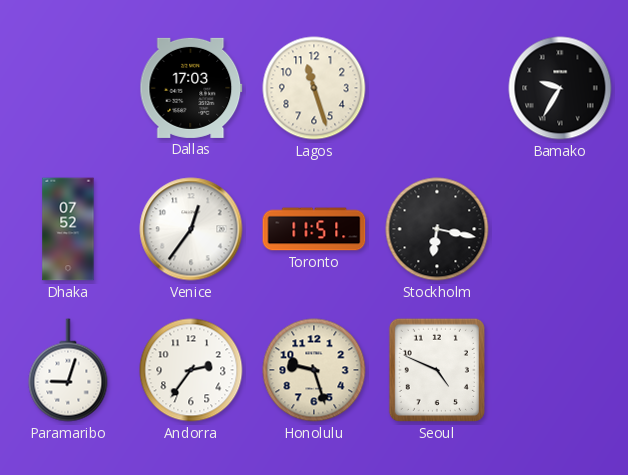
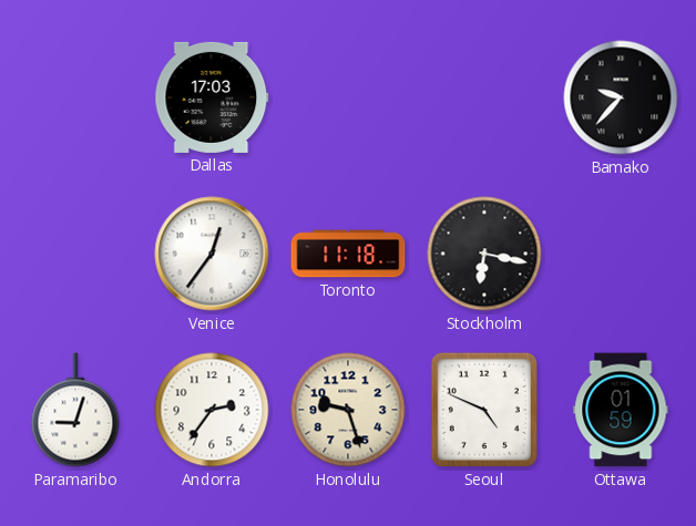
Lagos: 11:27 -> none (314, 88)
Bamako: 9:35 -> 9:37 (621, 97)
Dhaka: 07:52 -> none (68, 229)
Toronto: 11:51 -> 11:18 (348, 254)
Ottawa: none -> 01:59 (621, 410)
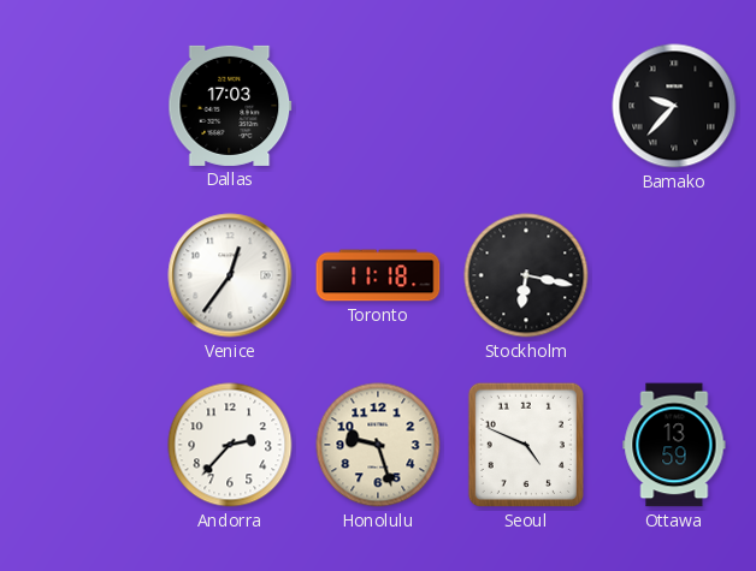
Paramaribo: 9:03 -> none (75, 410)
Andorra: 2:36 -> 2:37 (230, 445)
Ottawa: 01:59 -> 13:59 (674, 445)
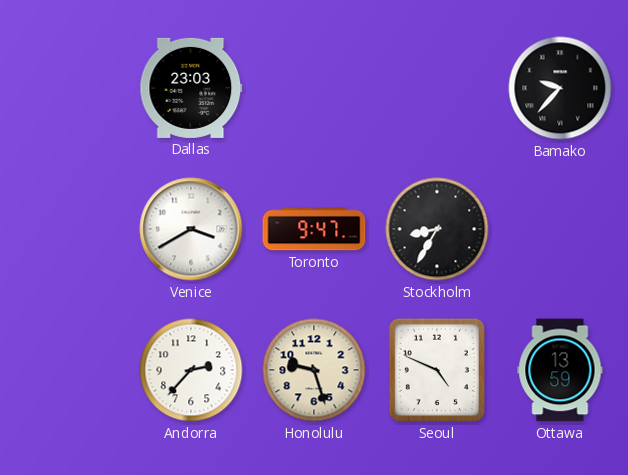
Dallas: 17:03 -> 23:03 (191, 88)
Venice: 12:36 -> 3:40 (191, 229)
Toronto: 11:18 -> 9:47 (314, 229)
Stockholm: 6:17 -> 8:35 (437, 229)
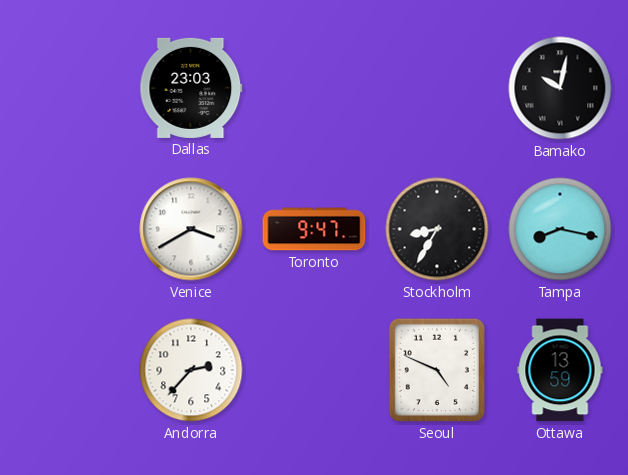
Bamako: 9:37 -> 10:02 (560, 88)
Tampa: none -> 8:17 (560, 229)
Honolulu: 9:27 -> none (314, 370)
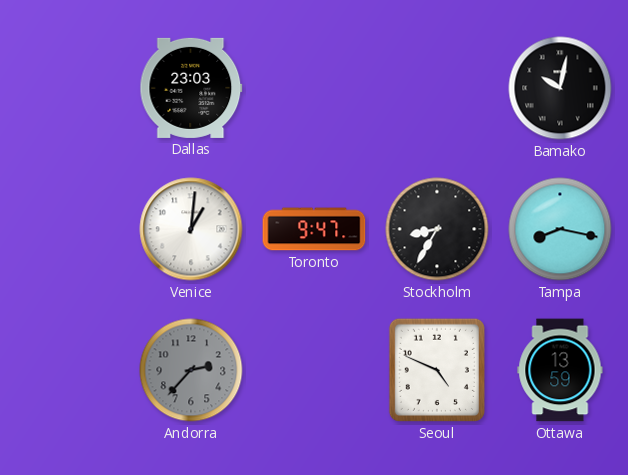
Venice: 3:40 -> 1:01 (191, 229)
Andorra dial: white -> grey (191, 370)
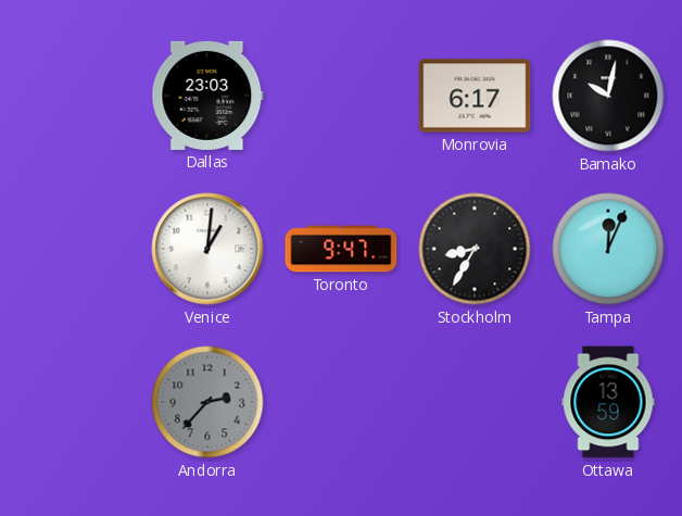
Monrovia: none -> 6:17 (475, 96)
Tampa: 8:17 -> 12:04 (608, 249)
Seoul: 4:49 -> none (437, 370)
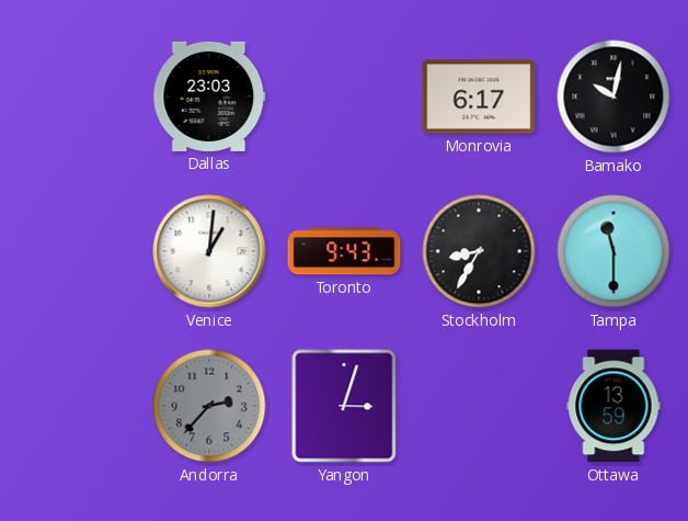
Toronto: 9:47 -> 9:43 (344, 251)
Tampa: 12:04 -> 11:30 (614, 251)
Yangon: none -> 3:03 (344, 406)
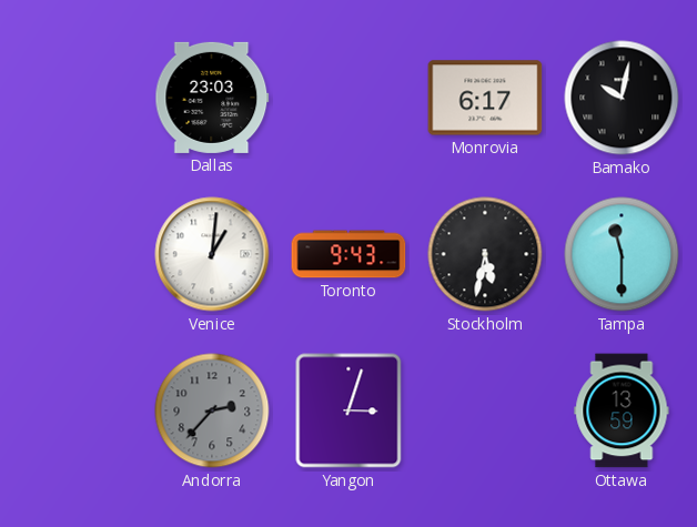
Stockholm: 8:35 -> 5:32 (485, 254)
